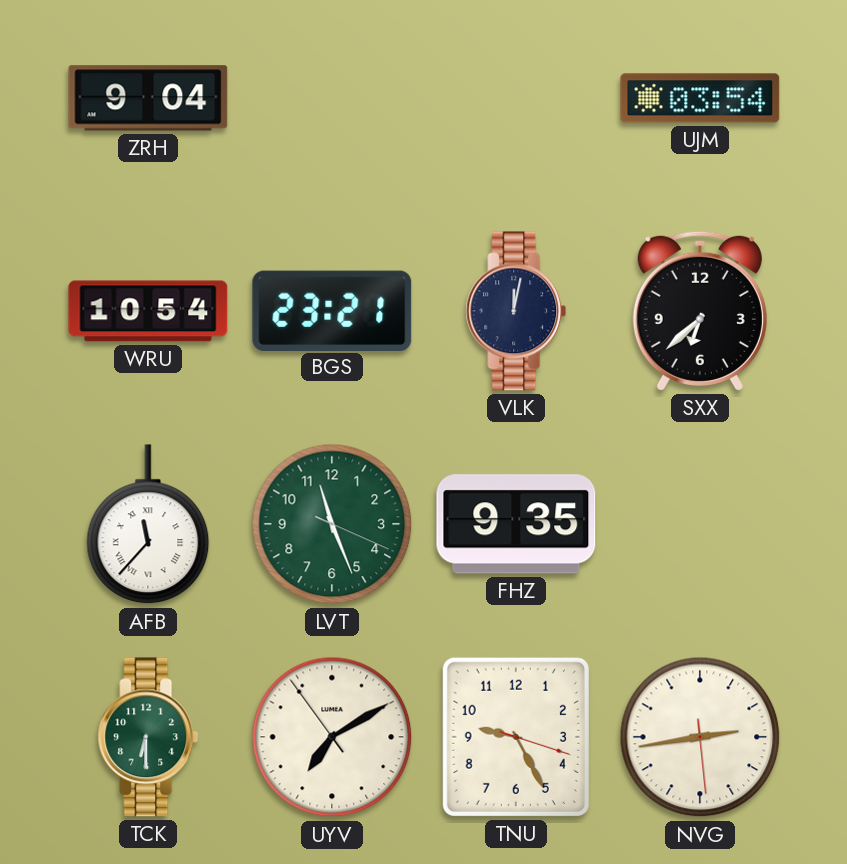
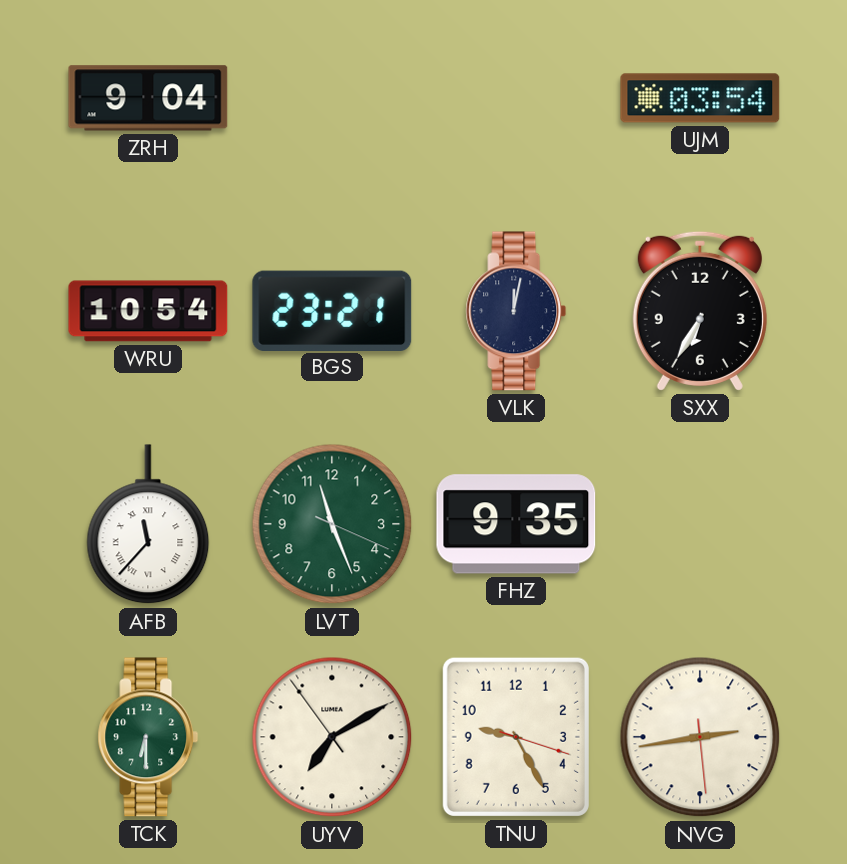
SXX: 6:38 -> 6:35 (700, 311)
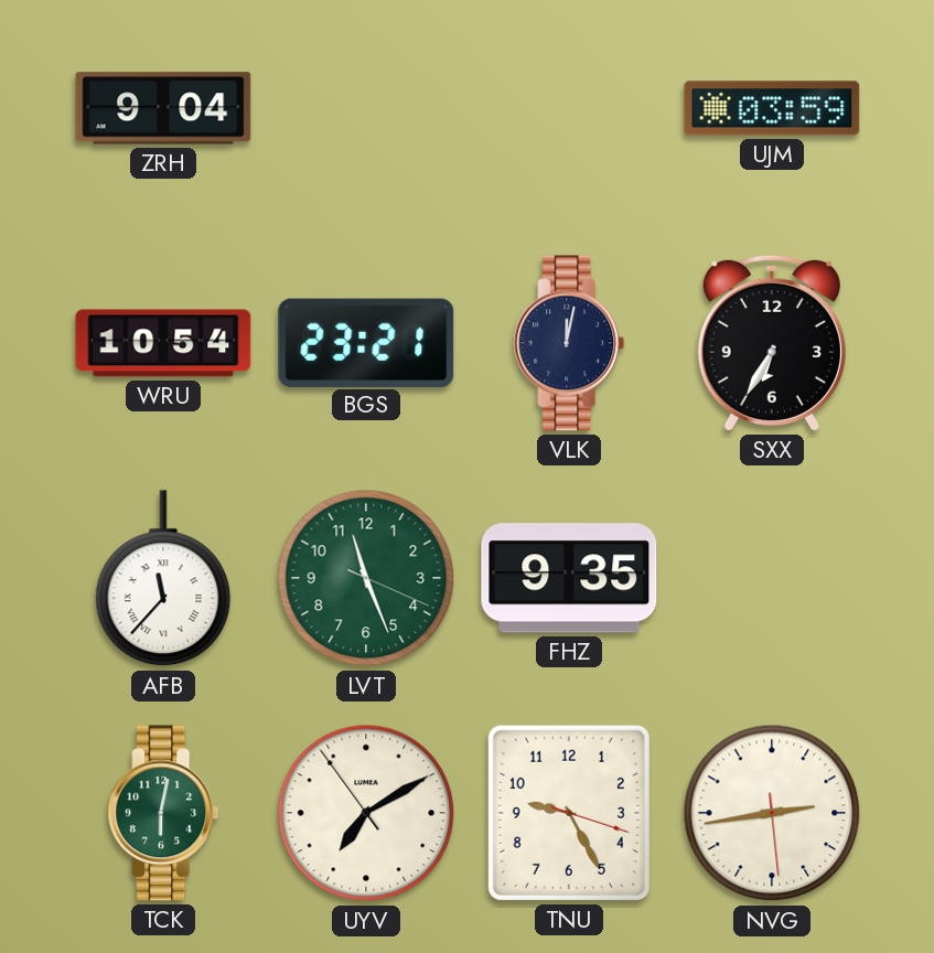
UJM: 03:54 -> 03:59 (772, 108)
TCK: 6:30 -> 6:02 (163, 813)
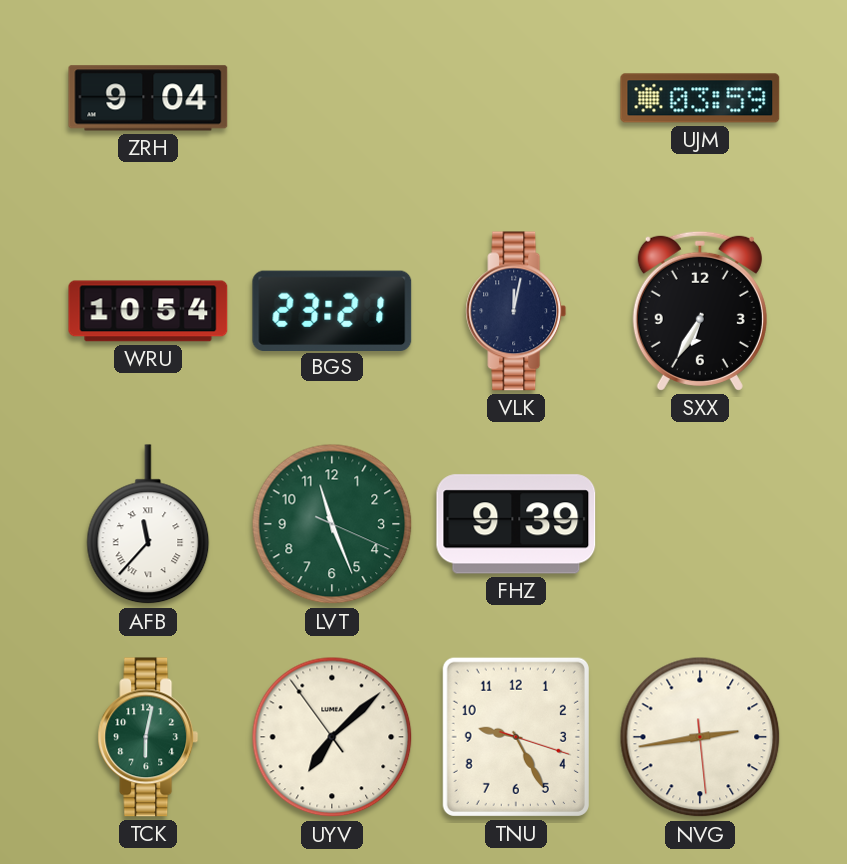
FHZ: 9:35 -> 9:39 (516, 524)
UYV: 7:09 -> 7:07 (332, 737)
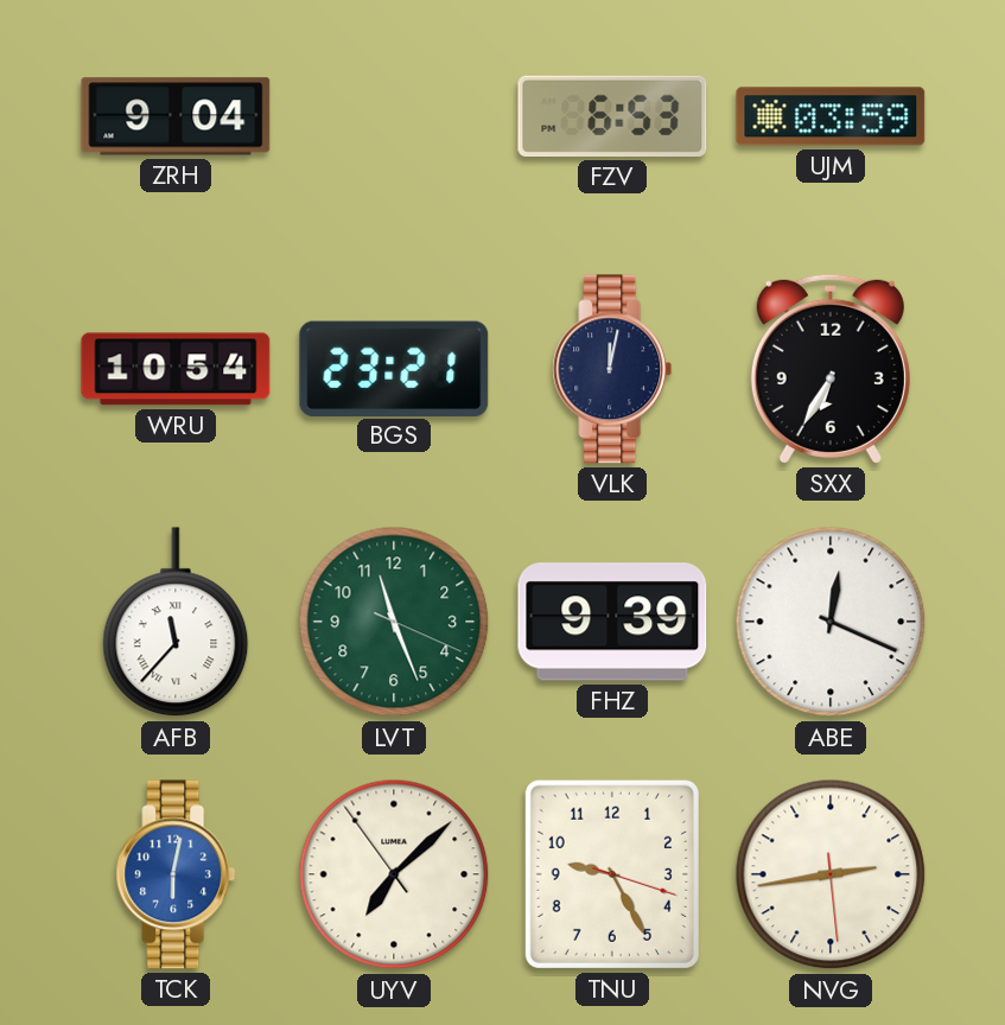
FZV: none -> 6:53 (612, 116)
ABE: none -> 12:19 (831, 622)
TCK dial: green -> blue (176, 874)
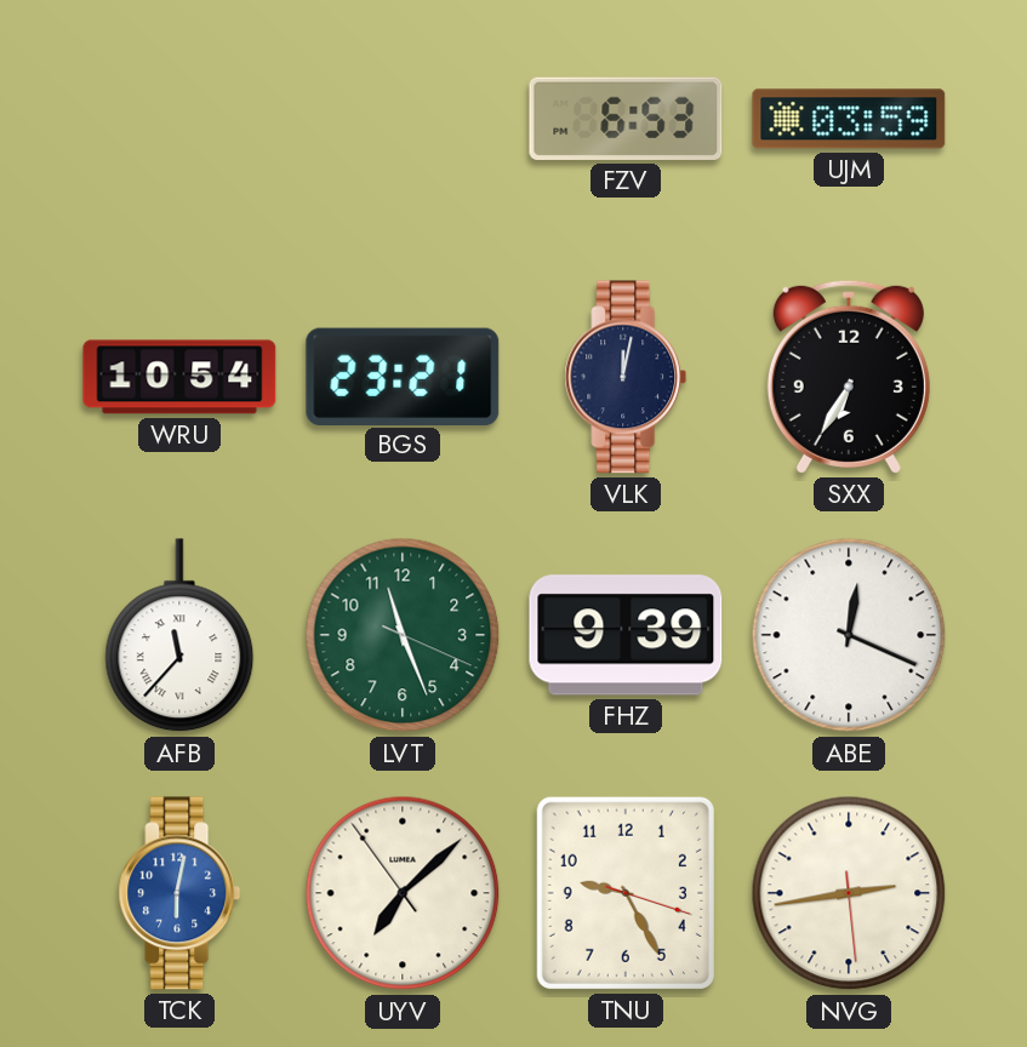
ZRH: 9:04 -> none (176, 116)
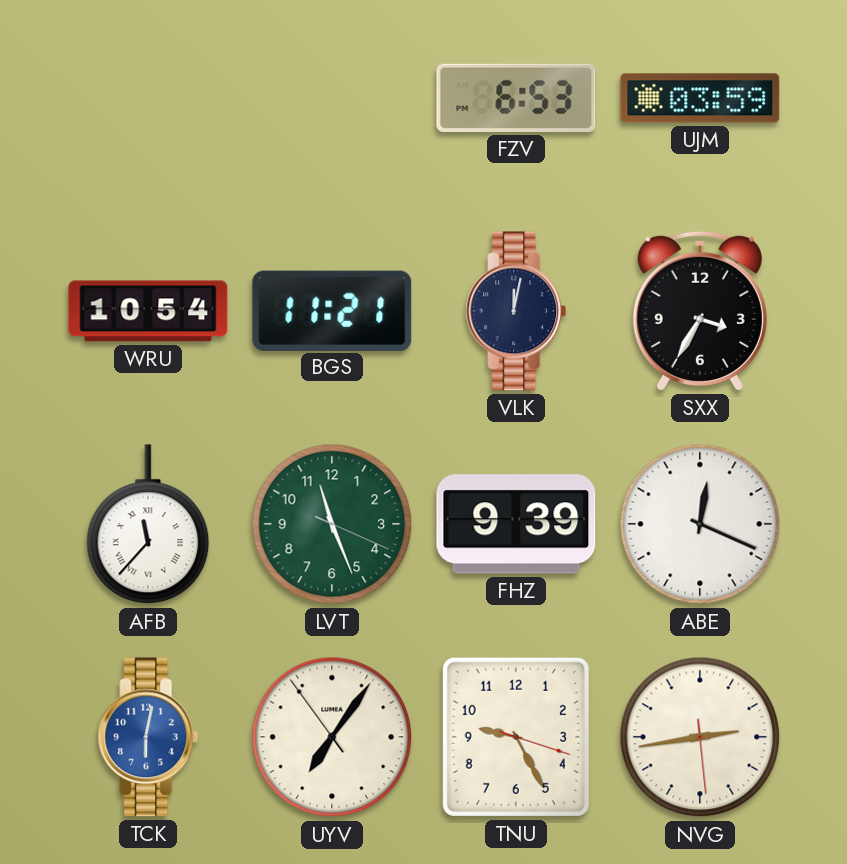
BGS: 23:21 -> 11:21 (332, 310)
SXX: 6:35 -> 3:35 (700, 311)
UYV: 7:07 -> 7:05 (332, 737)
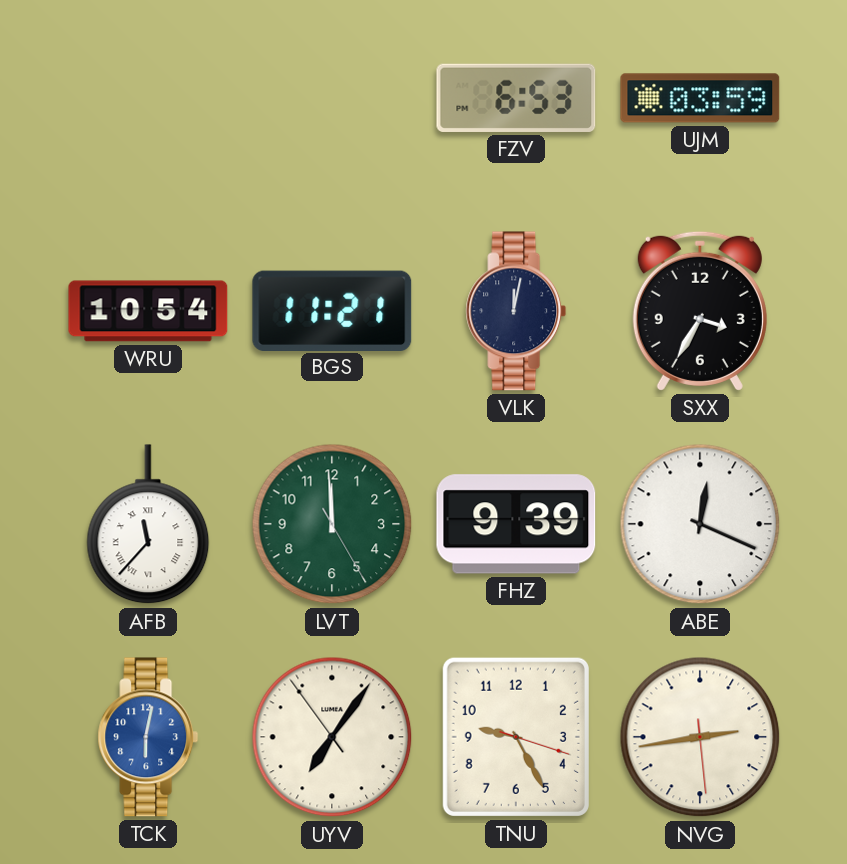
LVT: 11:26 -> 11:59 (332, 524)
